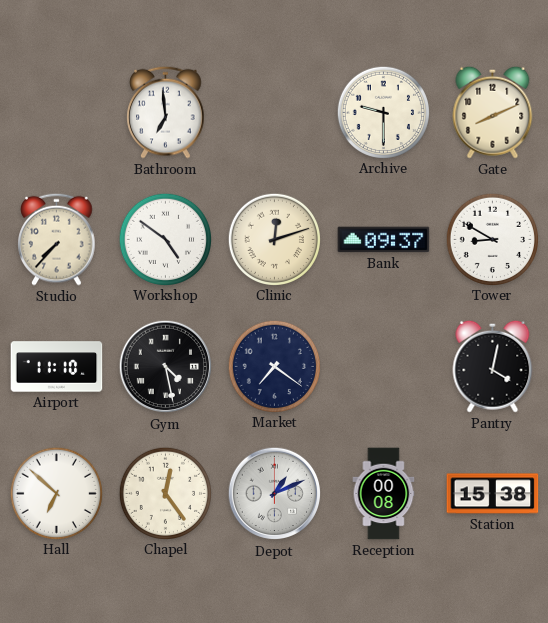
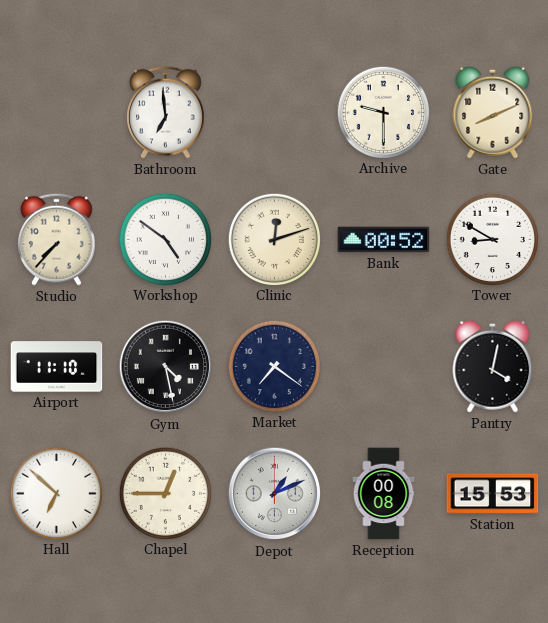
Bank: 09:37 -> 00:52 (384, 240)
Chapel: 12:24 -> 12:45 (165, 493)
Station: 15:38 -> 15:53 (493, 494)
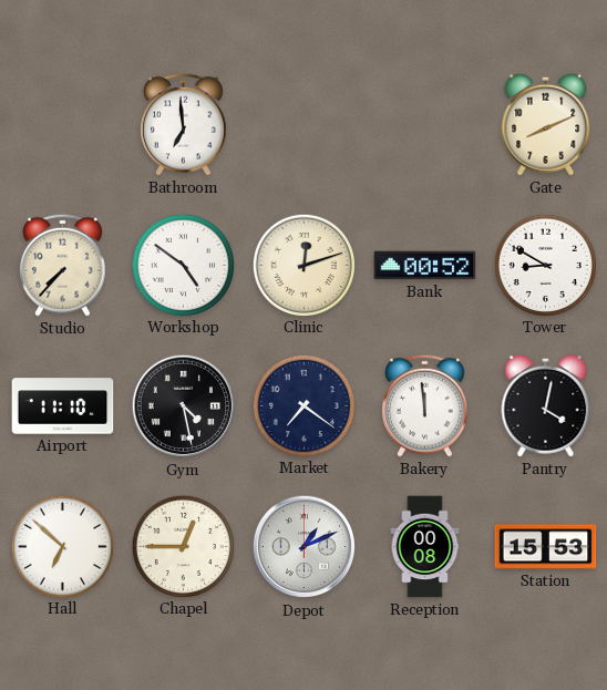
Archive: 9:30 -> none (383, 112)
Bakery: none -> 11:59 (425, 405)
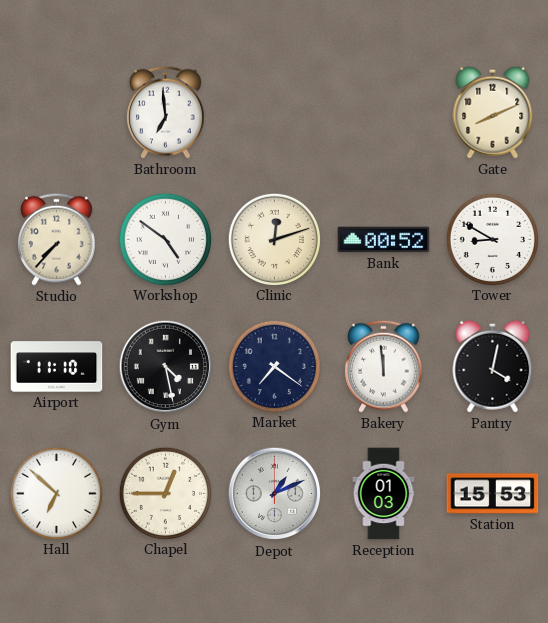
Reception: 00:08 -> 01:03 (384, 494)
